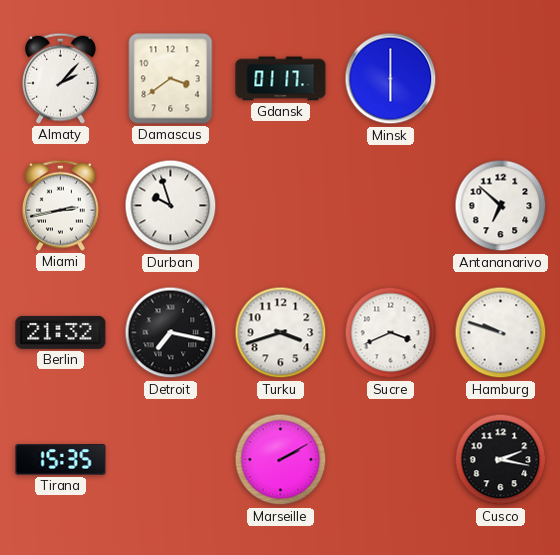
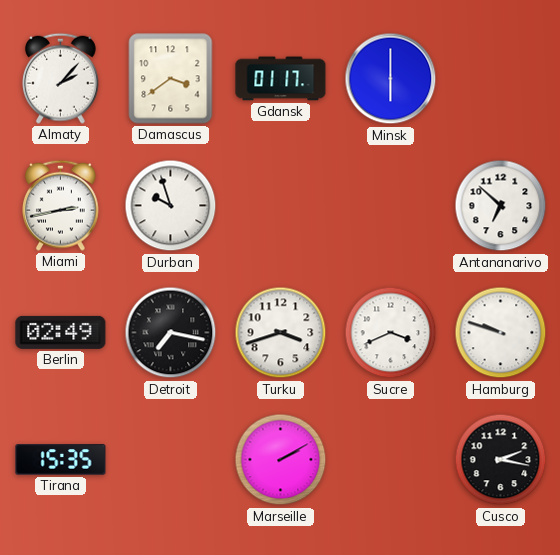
Berlin: 21:32 -> 02:49 (61, 332)
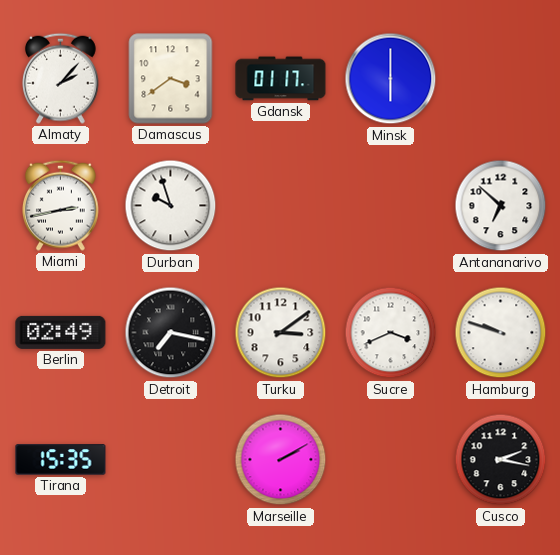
Turku: 3:42 -> 3:09 (281, 333)
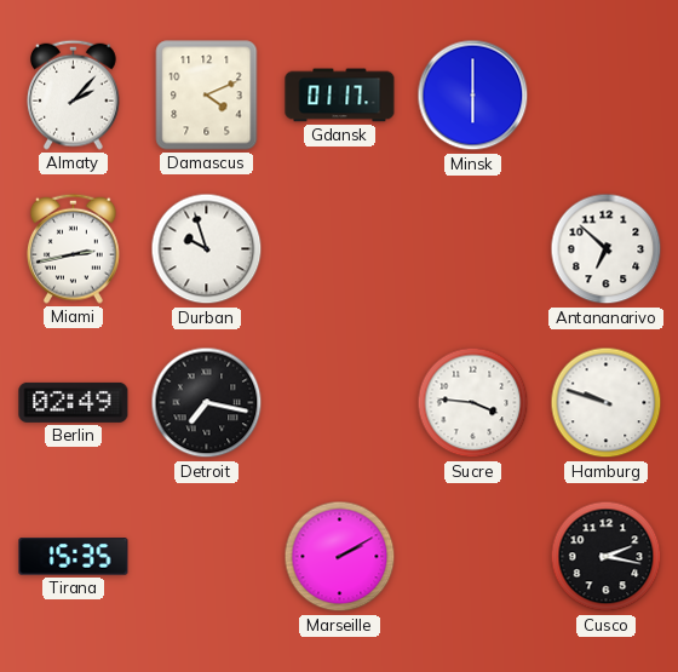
Damascus: 3:39 -> 4:11 (207, 96)
Turku: 3:09 -> none (281, 333)
Sucre: 3:41 -> 3:46 (473, 403)
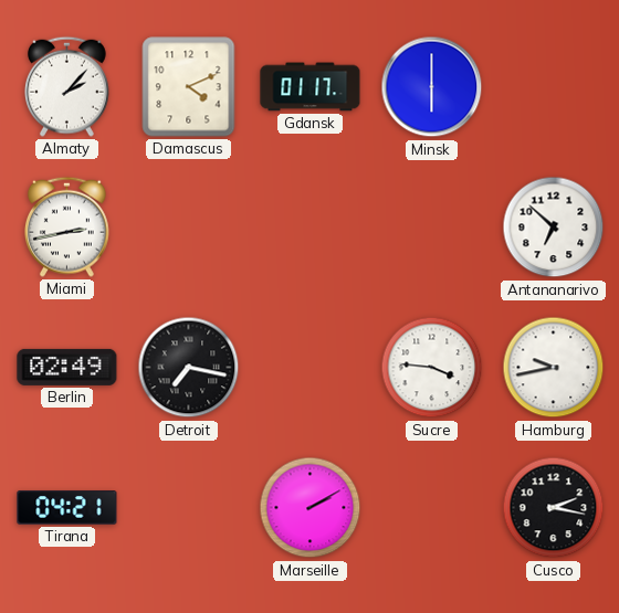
Durban: 9:57 -> none (207, 249)
Hamburg: 9:48 -> 9:43 (554, 368)
Tirana: 15:35 -> 04:21 (67, 508)
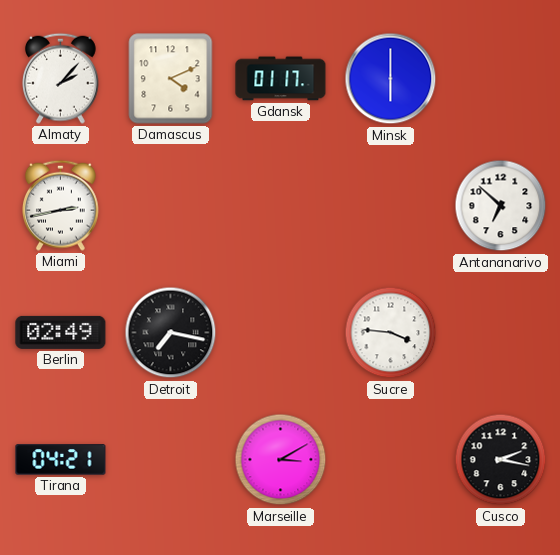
Hamburg: 9:43 -> none (554, 368)
Marseille: 2:10 -> 3:10 (281, 460)
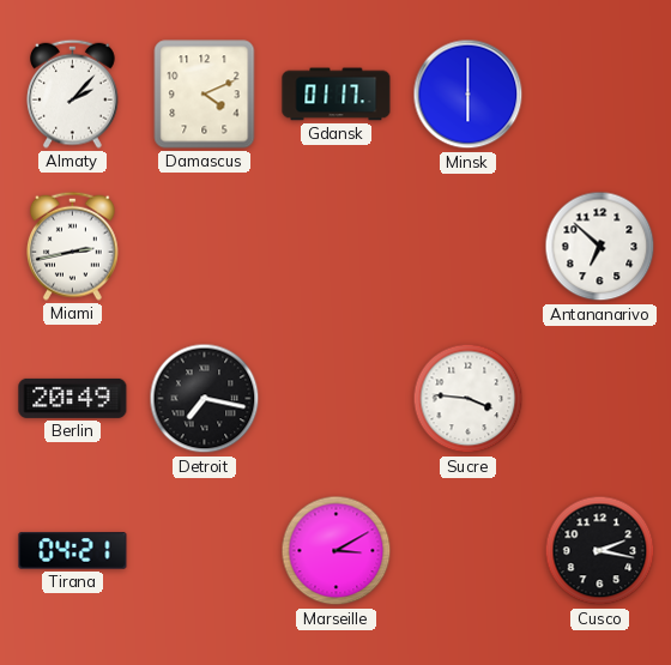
Berlin: 02:49 -> 20:49 (73, 398)
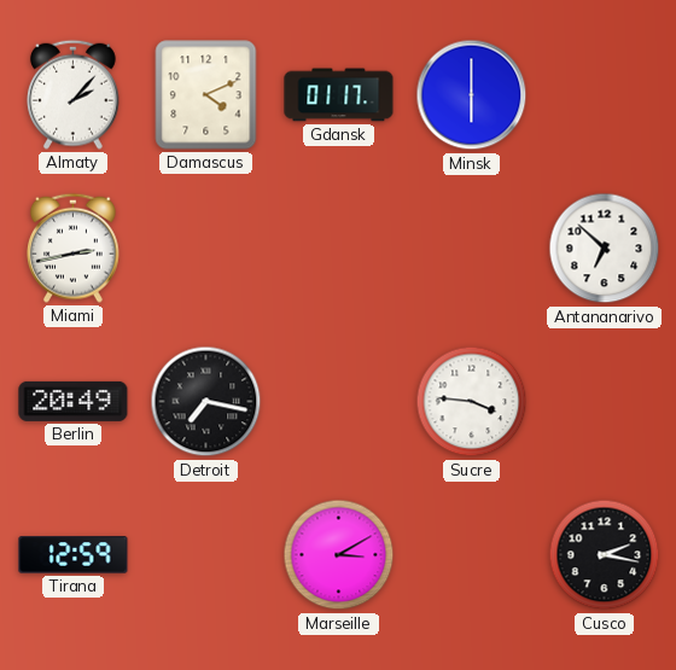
Tirana: 04:21 -> 12:59 (74, 555)
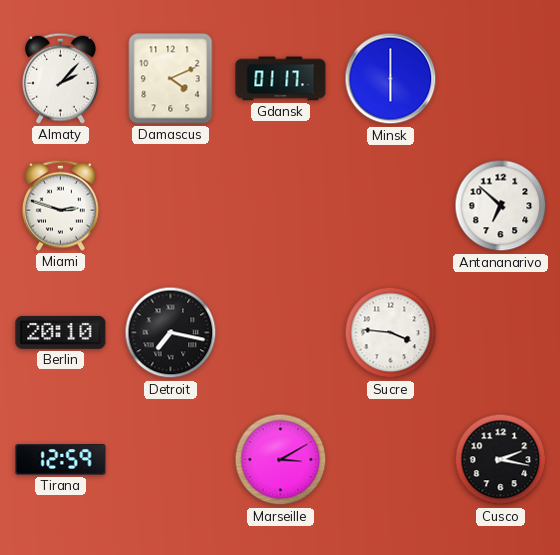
Miami: 2:43 -> 2:48 (61, 205)
Berlin: 20:49 -> 20:10 (61, 332)
